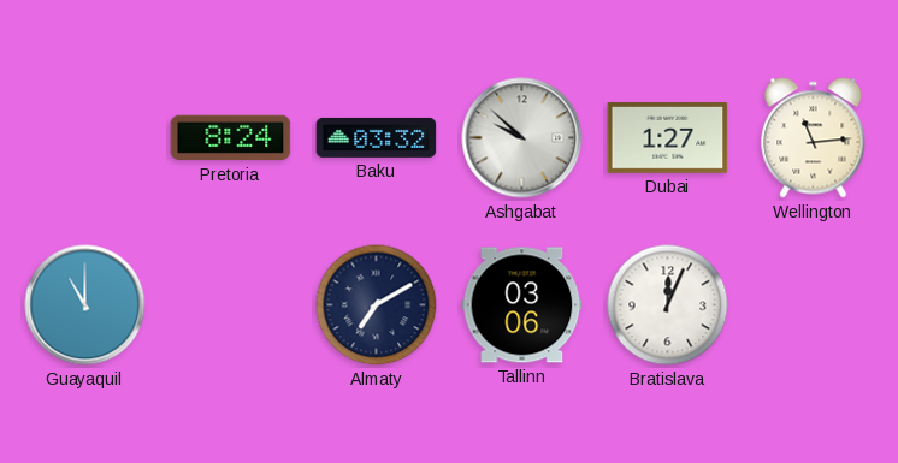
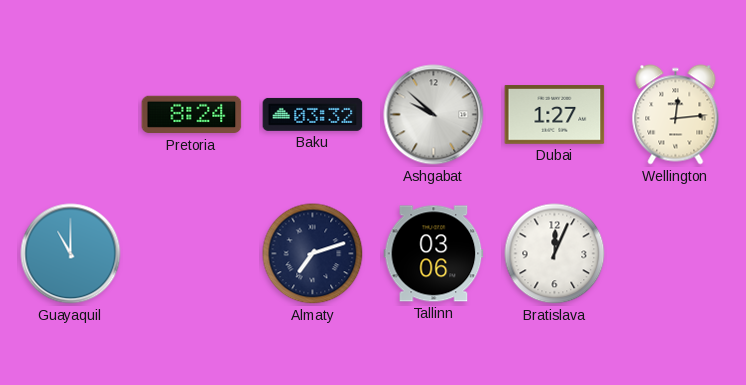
Wellington: 11:14 -> 12:14 (676, 115)
Almaty: 7:10 -> 7:12 (313, 254)
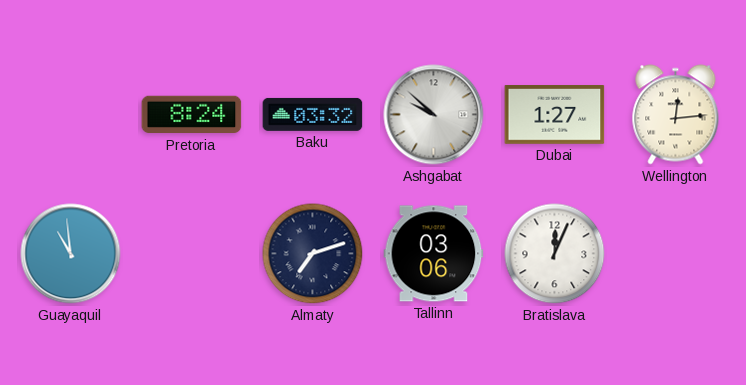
Guayaquil: 11:00 -> 10:59 (71, 254)
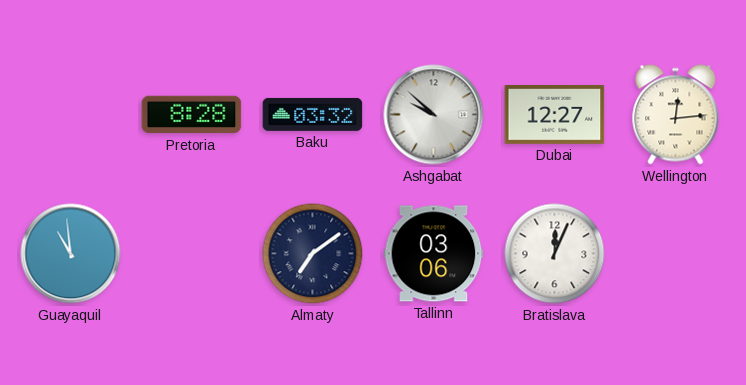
Pretoria: 8:24 -> 8:28 (192, 115)
Dubai: 1:27 -> 12:27 (555, 115)
Almaty: 7:12 -> 7:09 (313, 254)
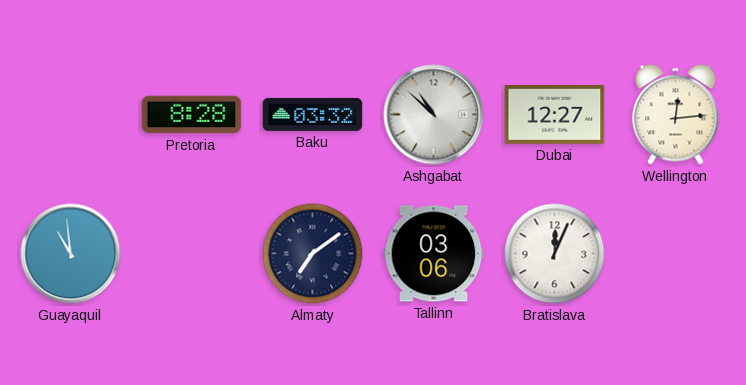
Ashgabat: 9:52 -> 10:52 (434, 115)
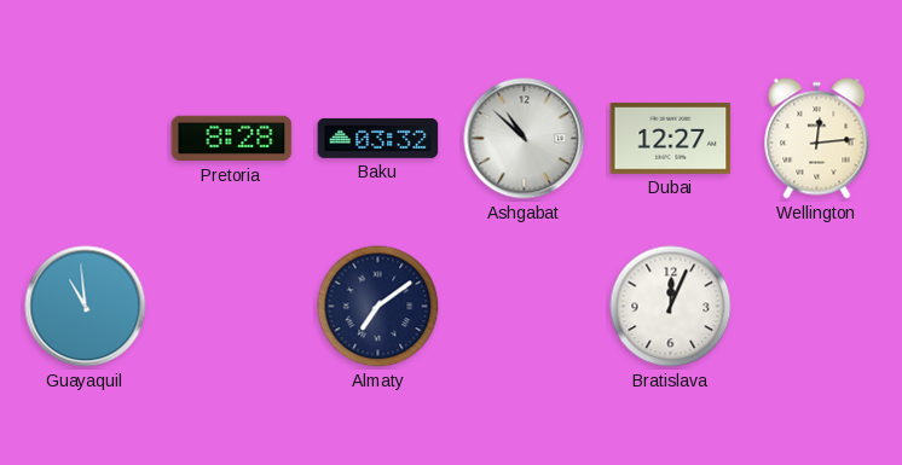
Tallinn: 03:06 -> none (434, 254)
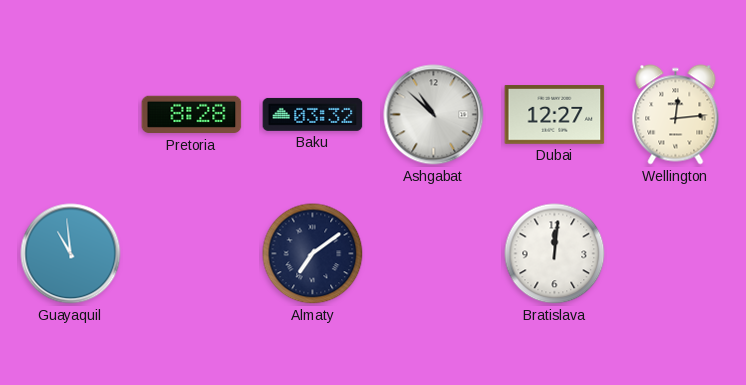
Bratislava: 12:04 -> 12:01 (555, 254)
